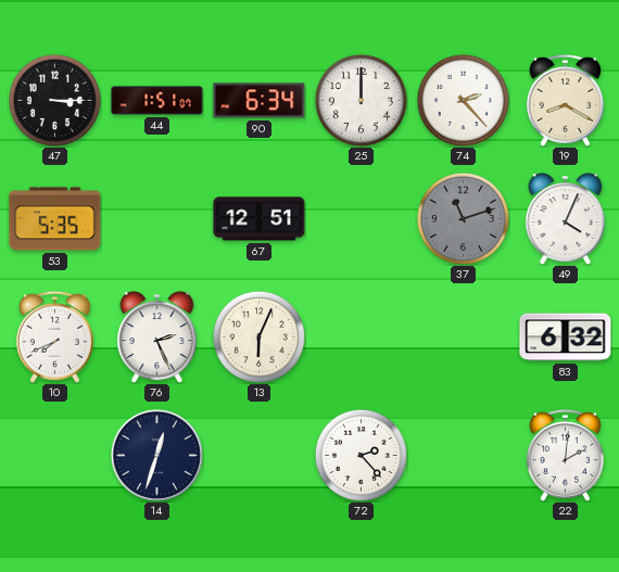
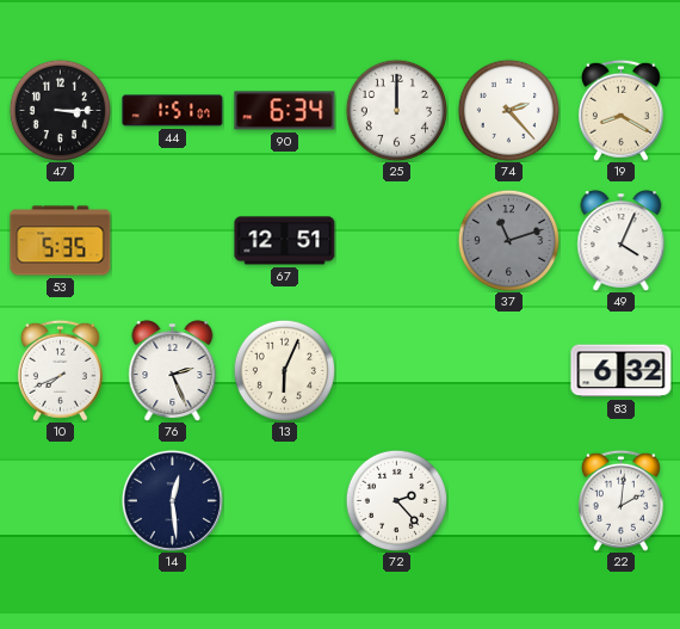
14: 12:33 -> 12:29 (172, 500)
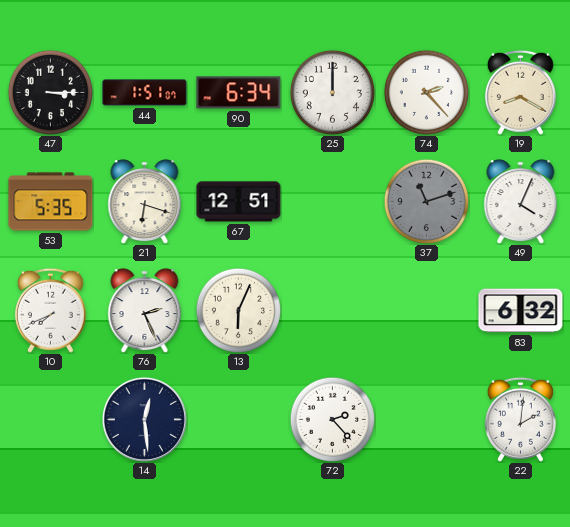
21: none -> 6:18 (145, 202)
